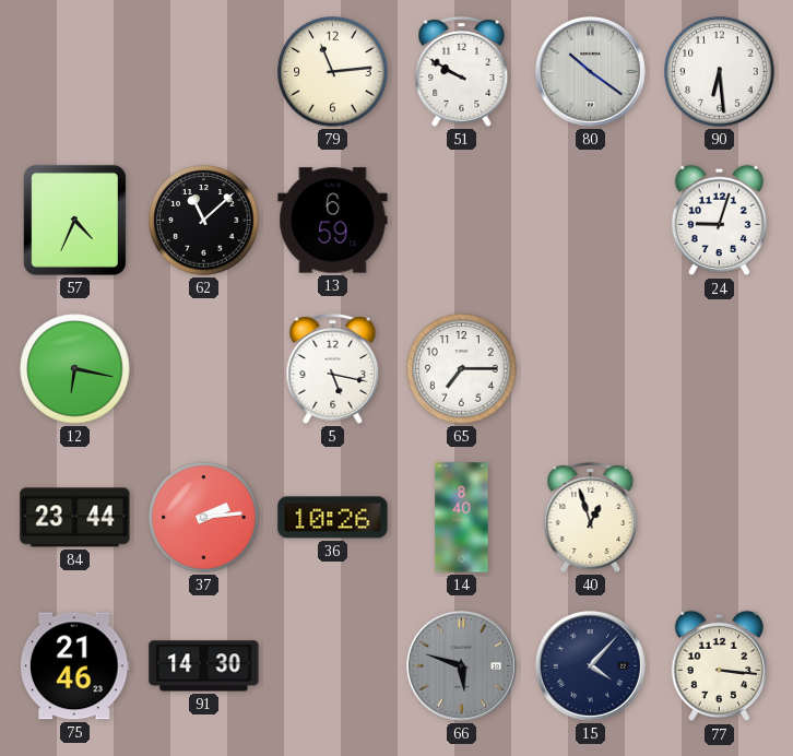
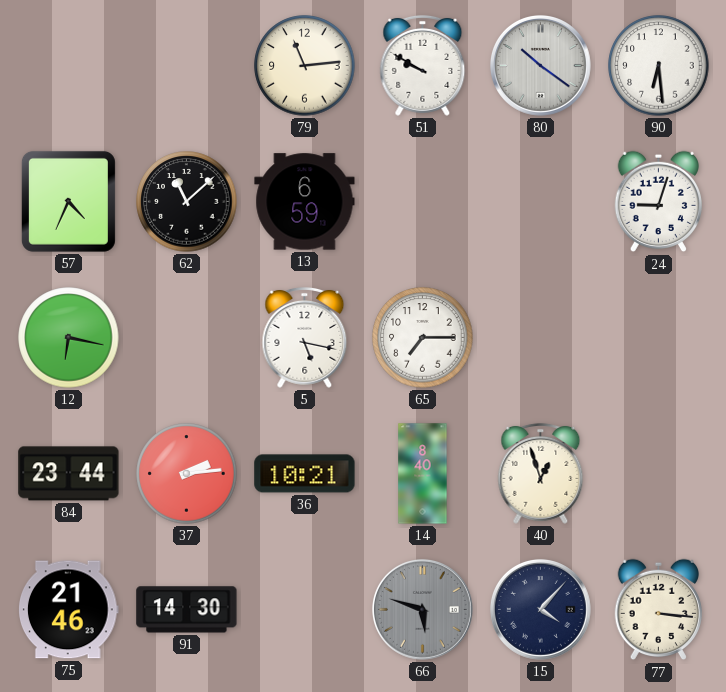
36: 10:26 -> 10:21 (305, 474)
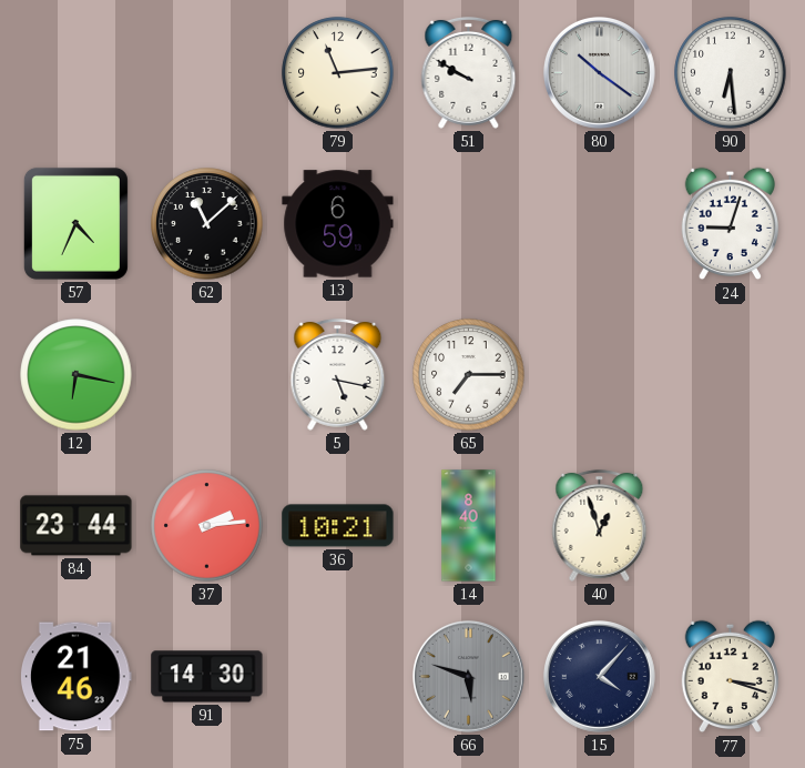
77: 3:16 -> 3:18 (730, 677)
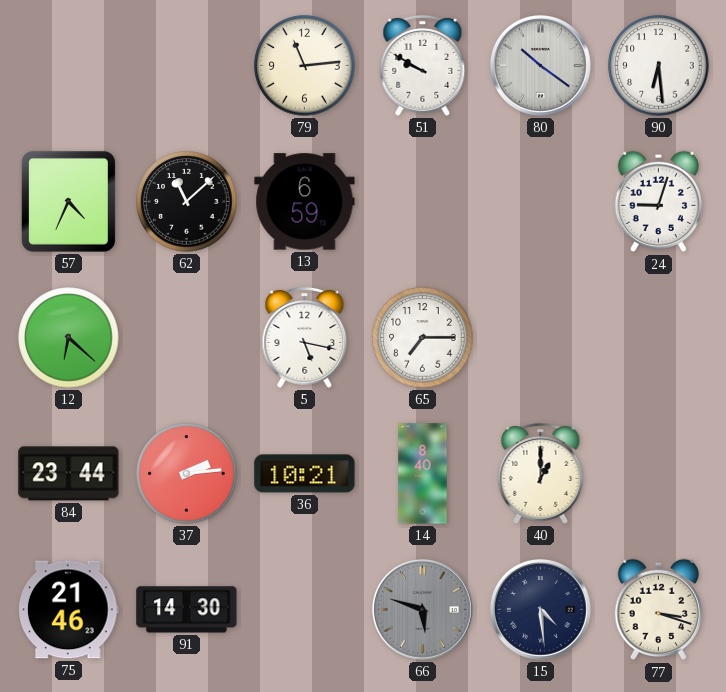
12: 6:17 -> 6:22 (69, 338)
40: 12:57 -> 1:00 (541, 473)
15: 4:07 -> 4:29 (540, 609)
